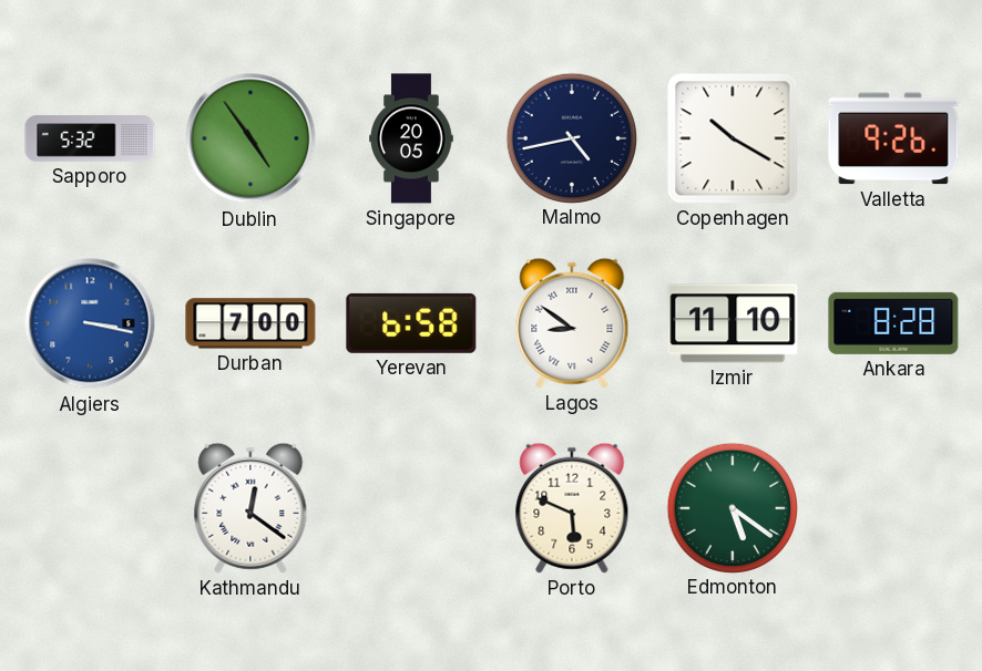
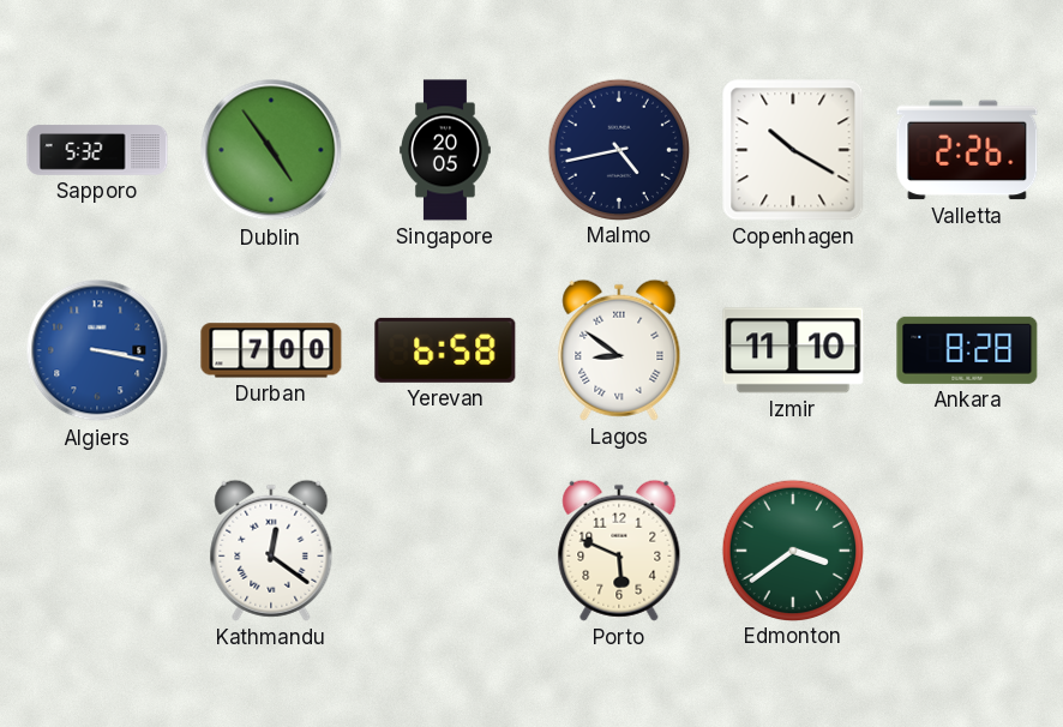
Valletta: 9:26 -> 2:26 (967, 150)
Edmonton: 5:21 -> 3:39 (792, 549)
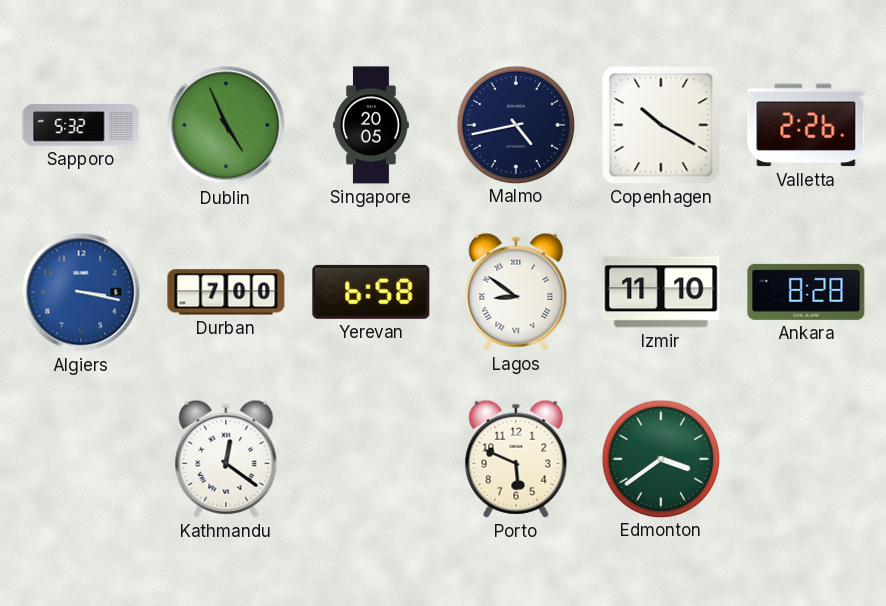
Dublin: 4:54 -> 4:56 (226, 125)
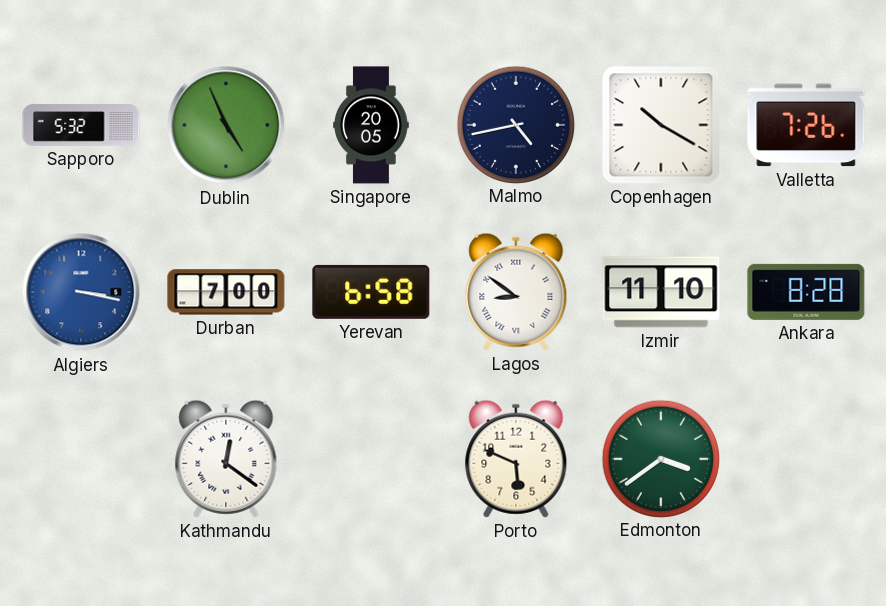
Valletta: 2:26 -> 7:26 (806, 125)
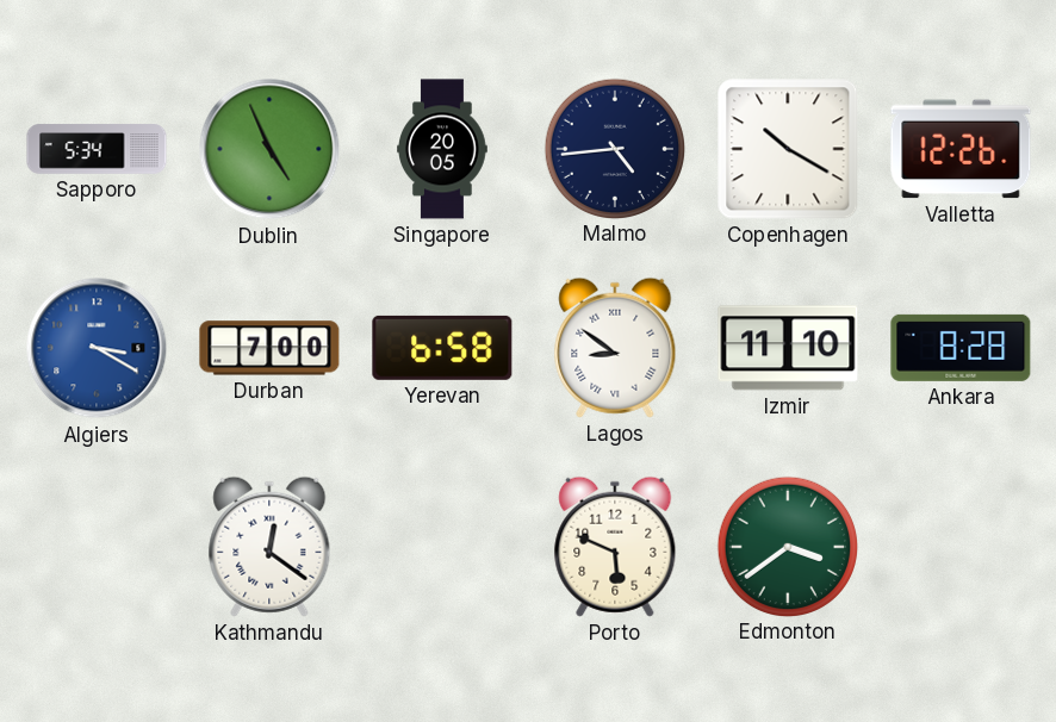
Sapporo: 5:32 -> 5:34 (97, 149)
Malmo: 4:43 -> 4:44 (614, 148)
Valletta: 7:26 -> 12:26 (961, 149)
Algiers: 3:17 -> 3:20 (97, 348)
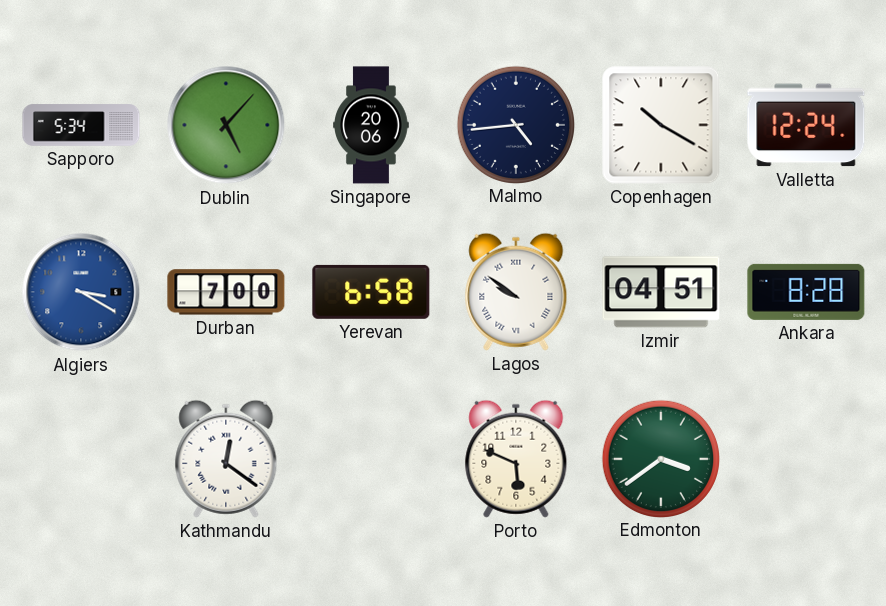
Dublin: 4:56 -> 5:07 (226, 125)
Singapore: 20:05 -> 20:06 (371, 125)
Valletta: 12:26 -> 12:24 (806, 125)
Lagos: 8:51 -> 9:51 (516, 292)
Izmir: 11:10 -> 04:51 (661, 292)
